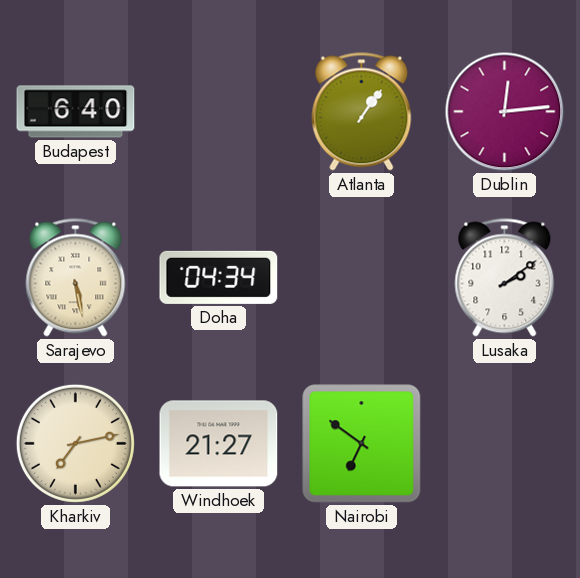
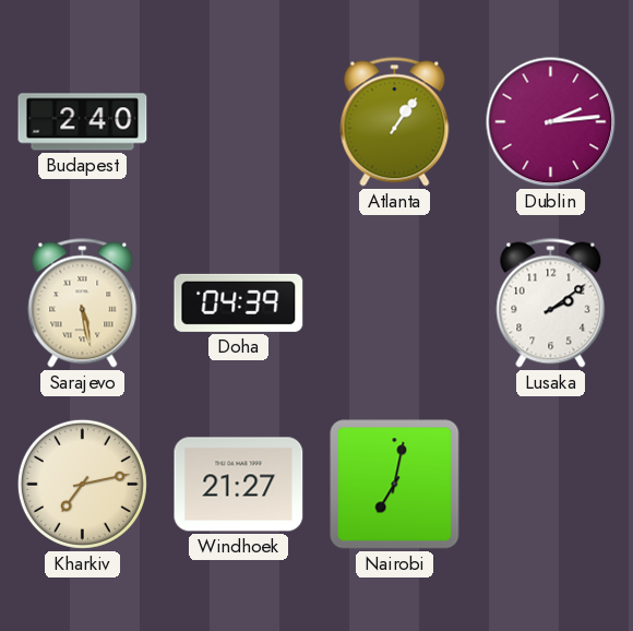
Budapest: 6:40 -> 2:40 (83, 122)
Dublin: 12:14 -> 2:14 (551, 122)
Doha: 04:34 -> 04:39 (239, 302)
Nairobi: 6:51 -> 7:02 (395, 485)
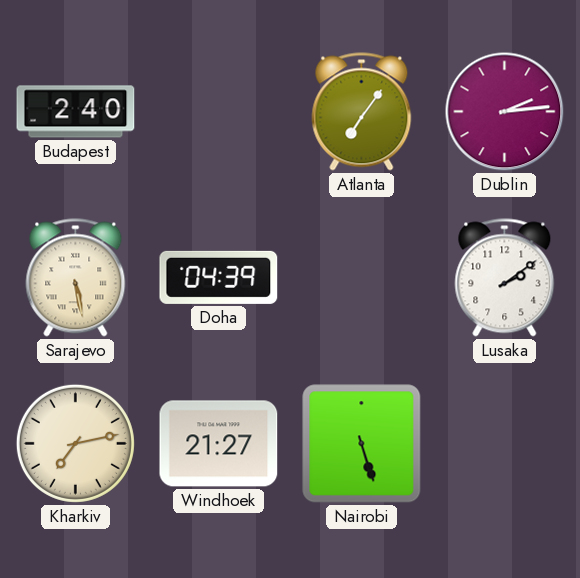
Atlanta: 1:06 -> 7:06 (362, 112)
Nairobi: 7:02 -> 5:27 (362, 444)
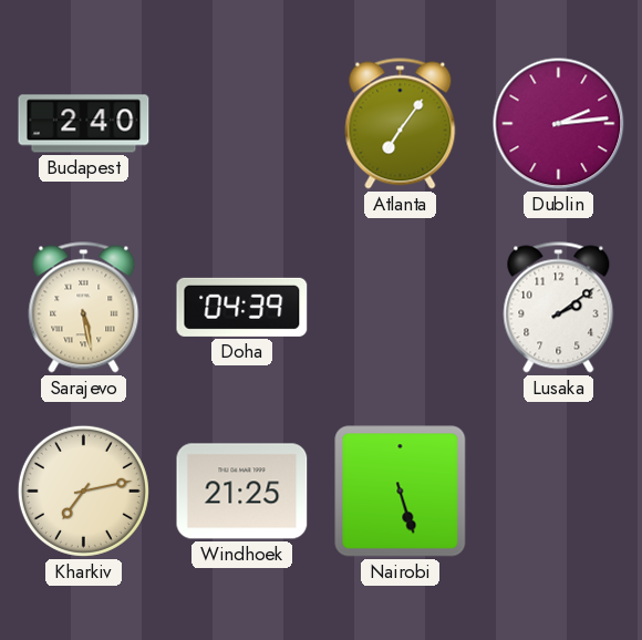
Windhoek: 21:27 -> 21:25 (242, 492)
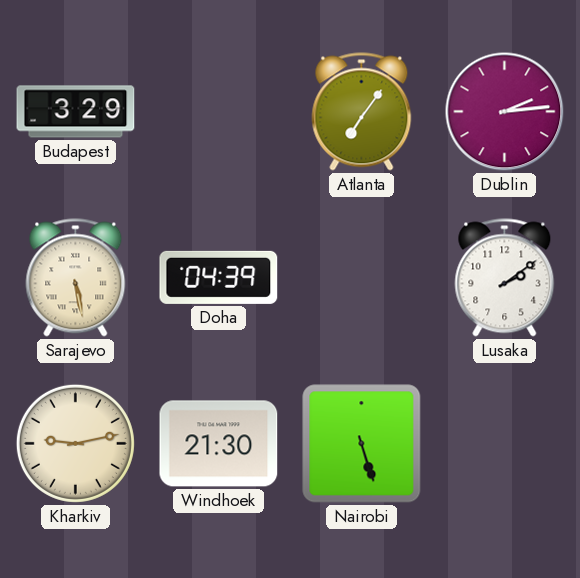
Budapest: 2:40 -> 3:29 (76, 112)
Kharkiv: 7:13 -> 9:13 (75, 443)
Windhoek: 21:25 -> 21:30 (219, 444)
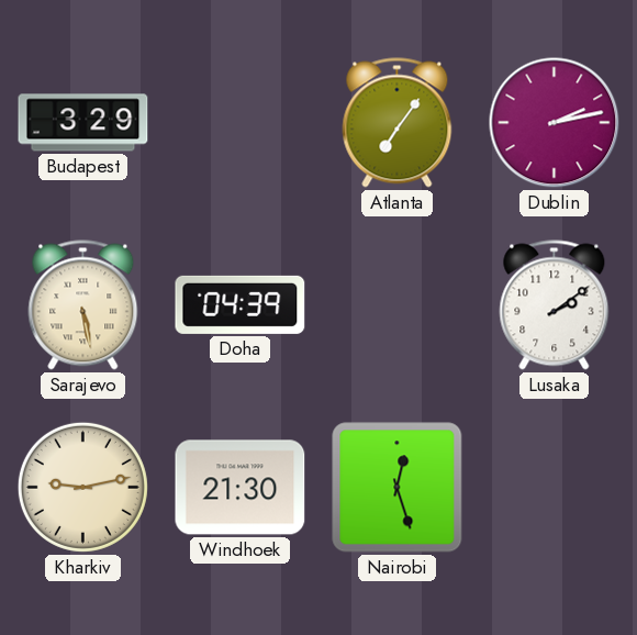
Dublin: 2:14 -> 2:13 (555, 123)
Nairobi: 5:27 -> 12:27 (398, 488)
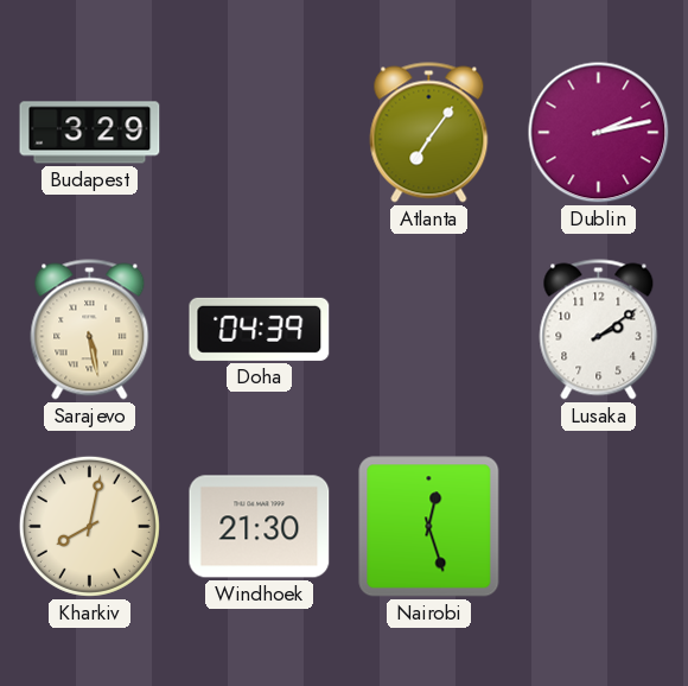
Kharkiv: 9:13 -> 8:02 (89, 526)
